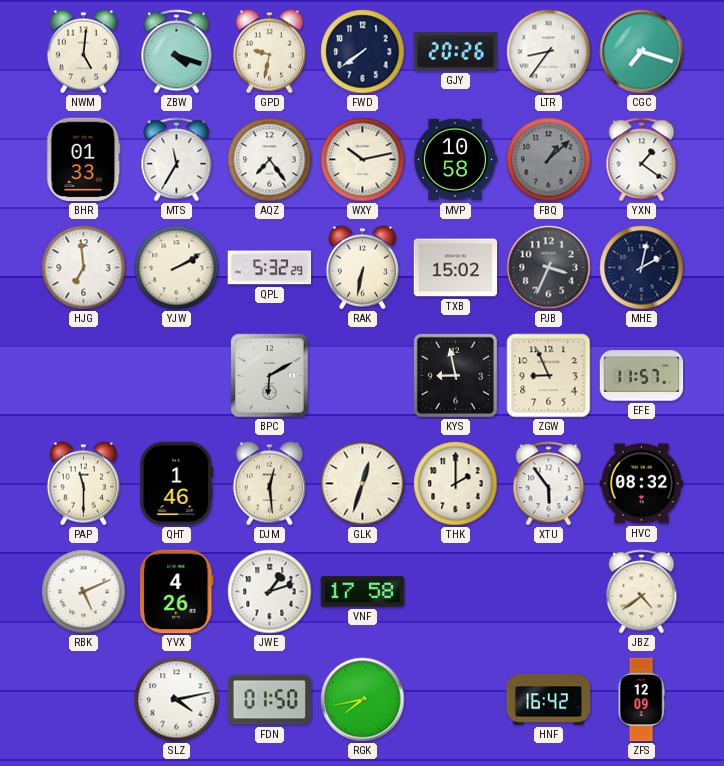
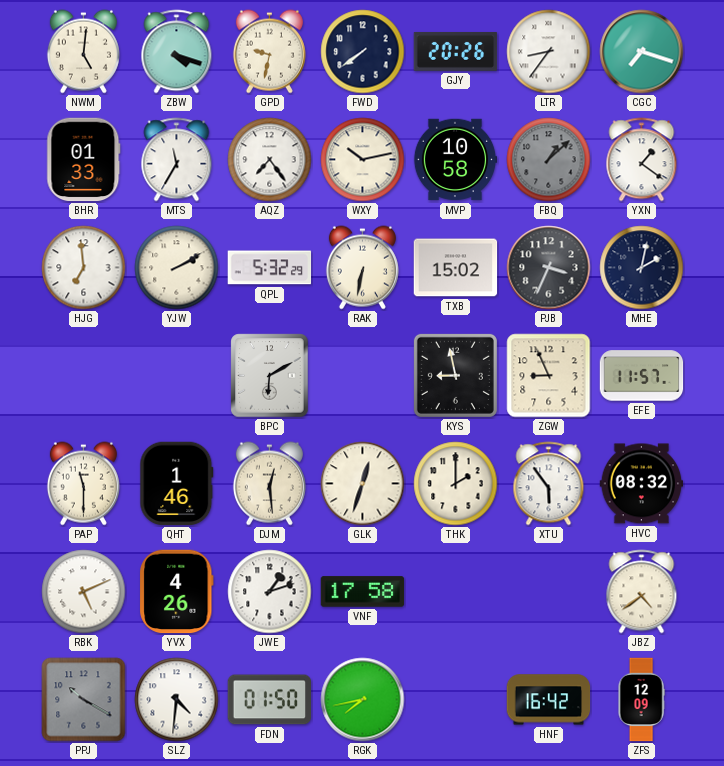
PPJ: none -> 10:20 (84, 700)
SLZ: 4:13 -> 4:31 (177, 700)
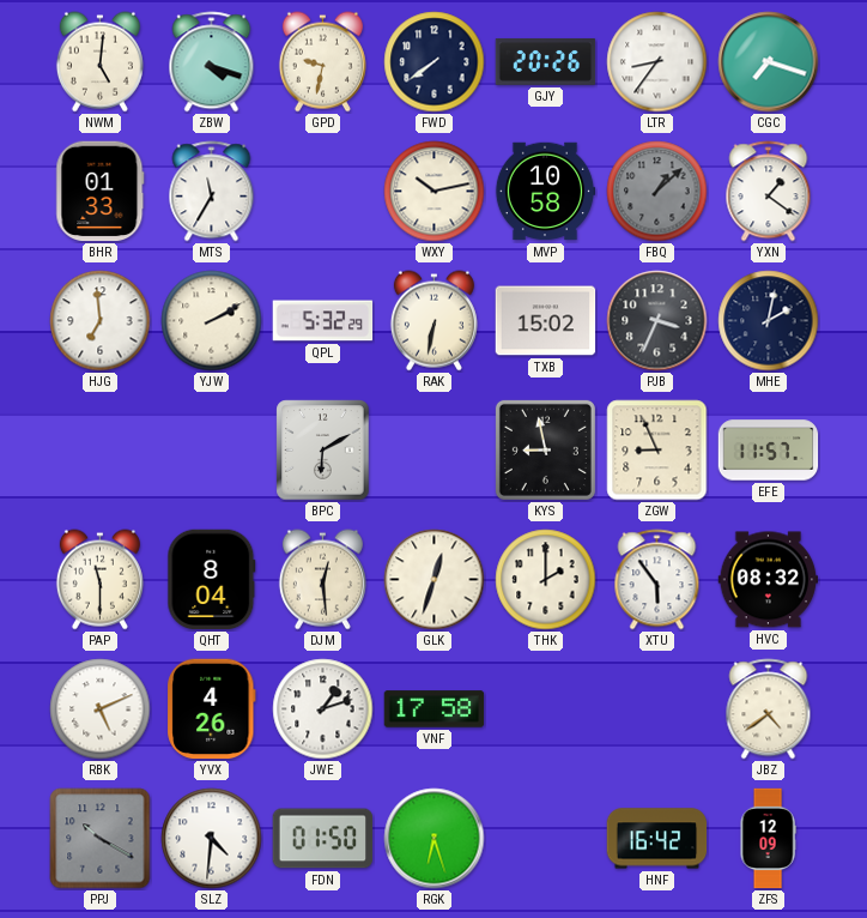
AQZ: 7:24 -> none (270, 160)
QHT: 1:46 -> 8:04 (212, 580)
RGK: 7:43 -> 6:27 (435, 839)
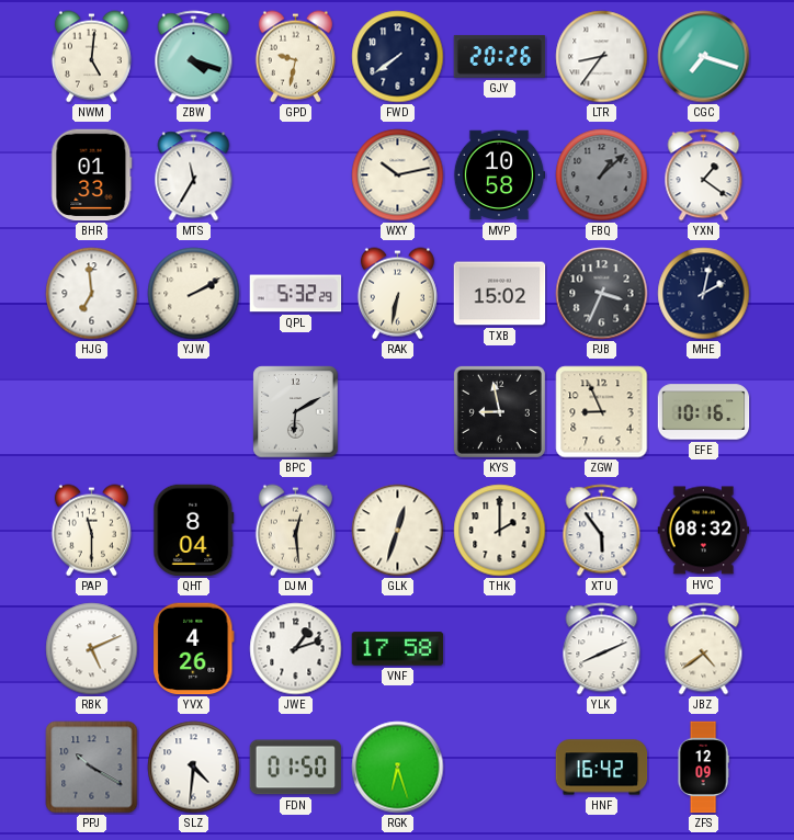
EFE: 11:57 -> 10:16 (704, 412)
YLK: none -> 8:11 (602, 649)
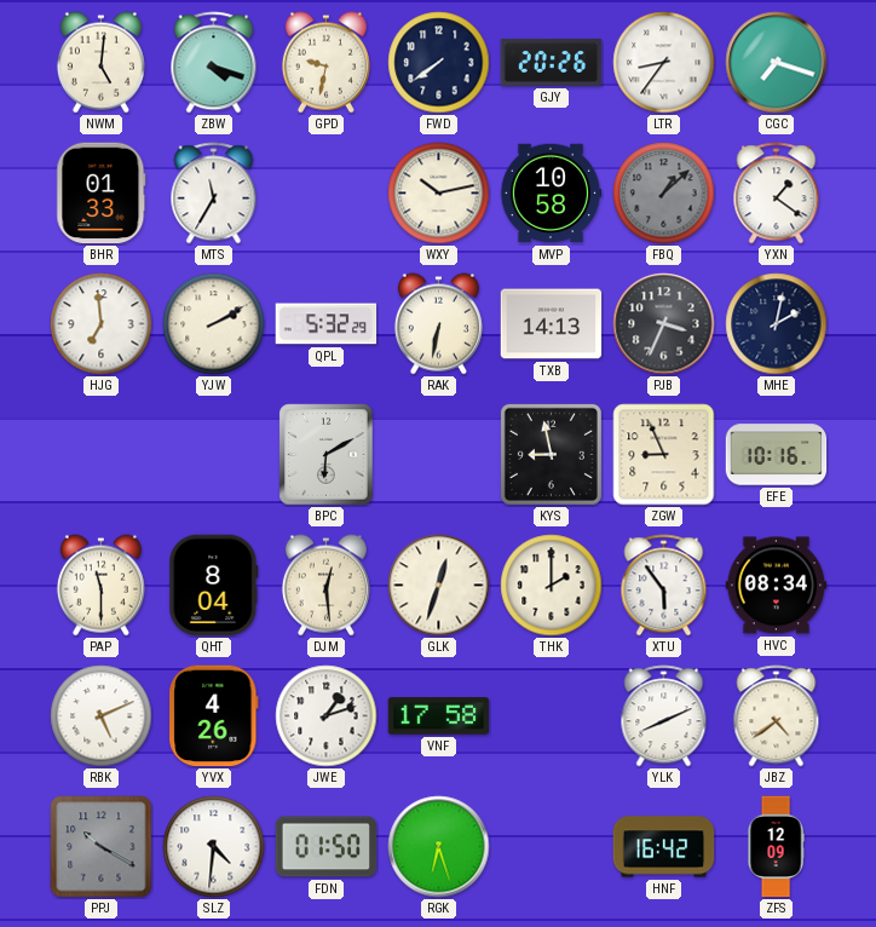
TXB: 15:02 -> 14:13 (552, 324)
HVC: 08:32 -> 08:34 (777, 586)
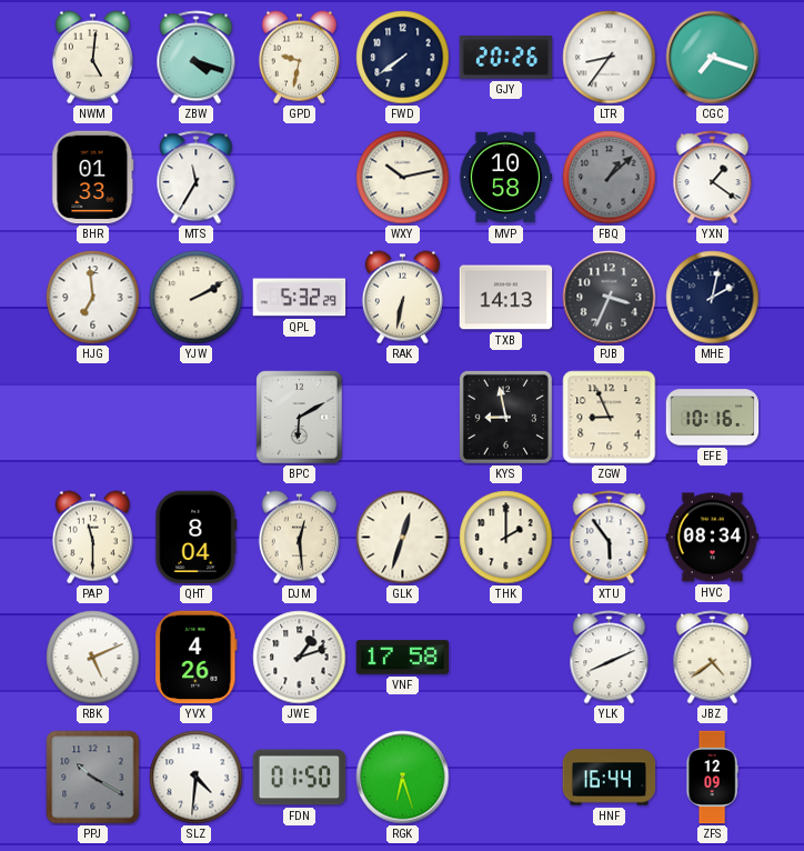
HNF: 16:42 -> 16:44 (610, 778)
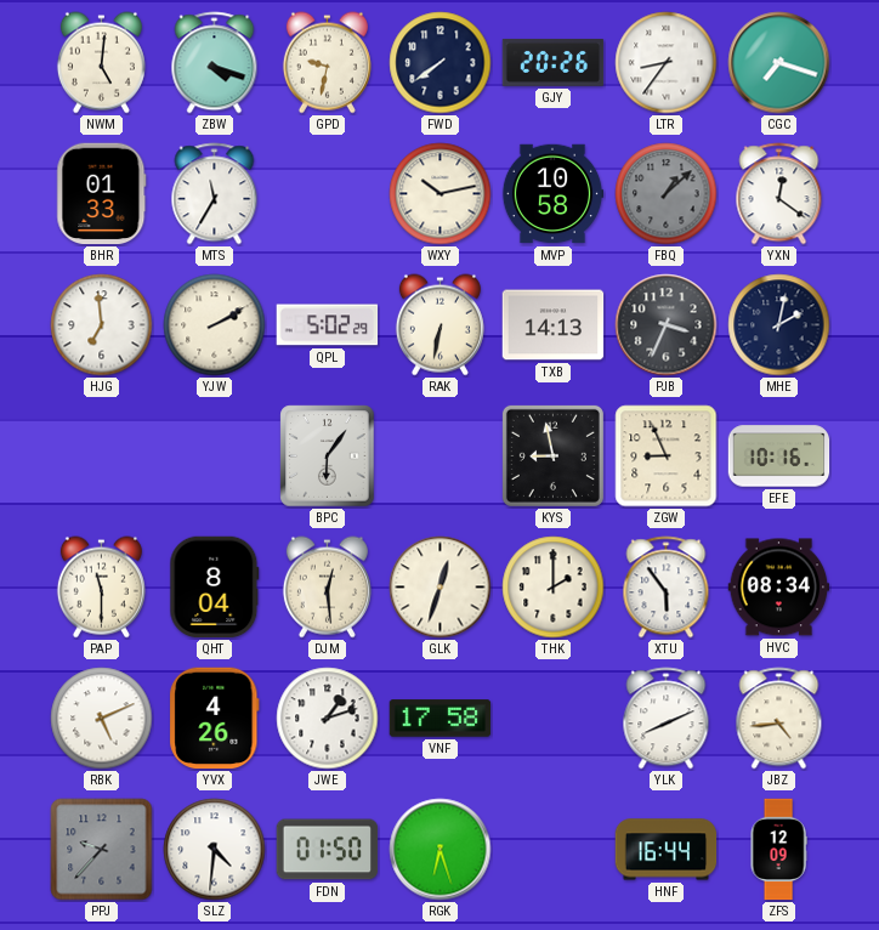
YXN: 1:21 -> 12:21 (779, 194)
QPL: 5:32 -> 5:02 (328, 325)
BPC: 6:10 -> 6:06 (328, 457)
JBZ: 4:39 -> 4:44 (779, 719)
PPJ: 10:20 -> 9:37 (102, 850)
